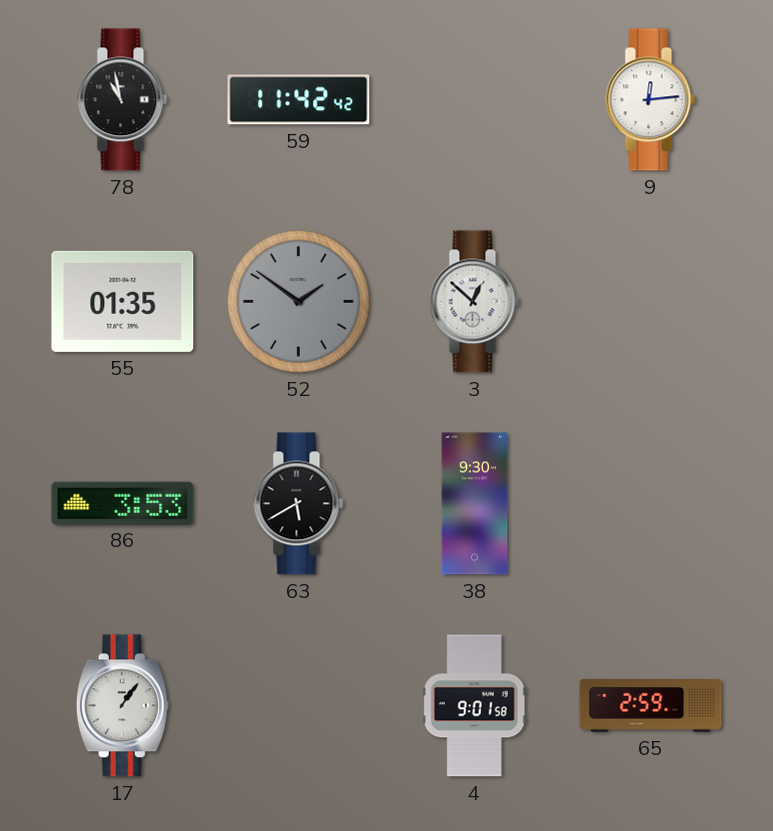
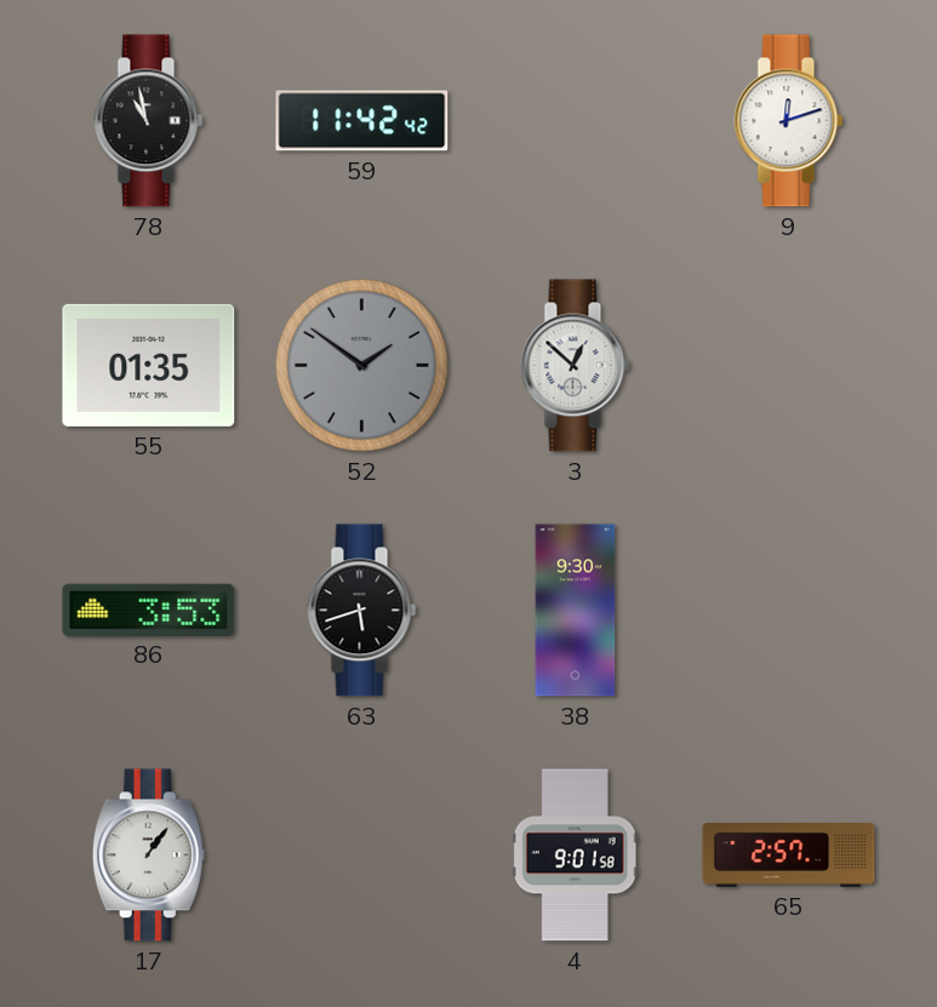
9: 12:14 -> 12:12 (789, 121)
63: 5:40 -> 5:42 (362, 611)
65: 2:59 -> 2:57 (789, 856)
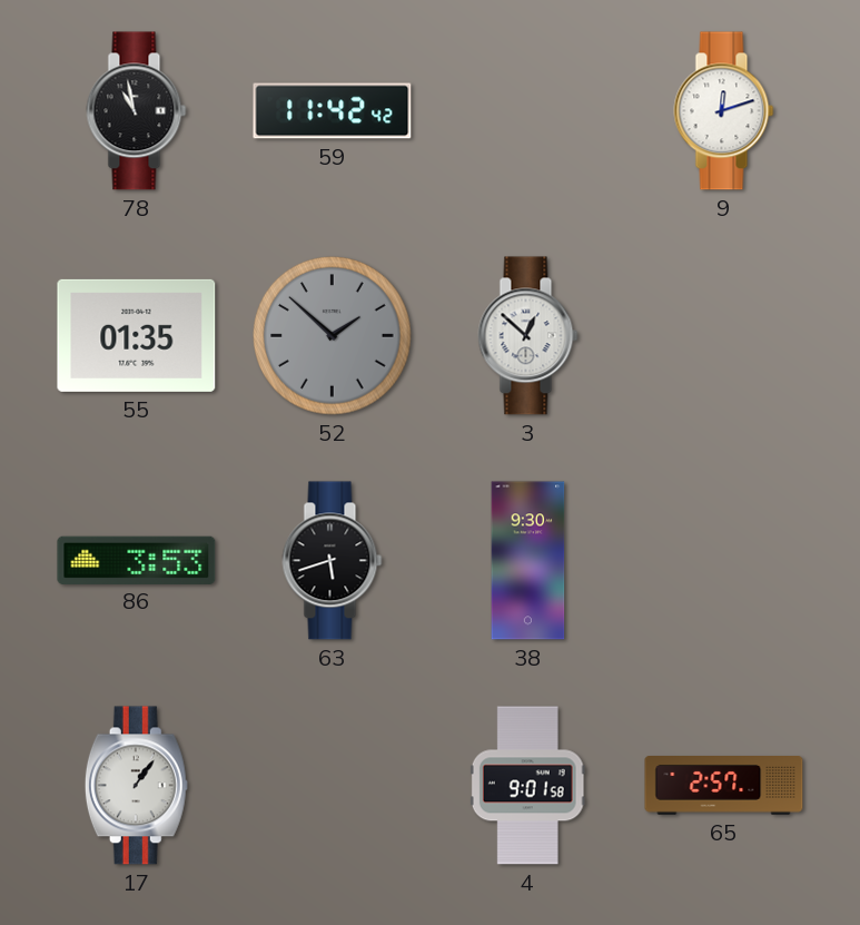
52: 1:51 -> 1:52 (333, 336)
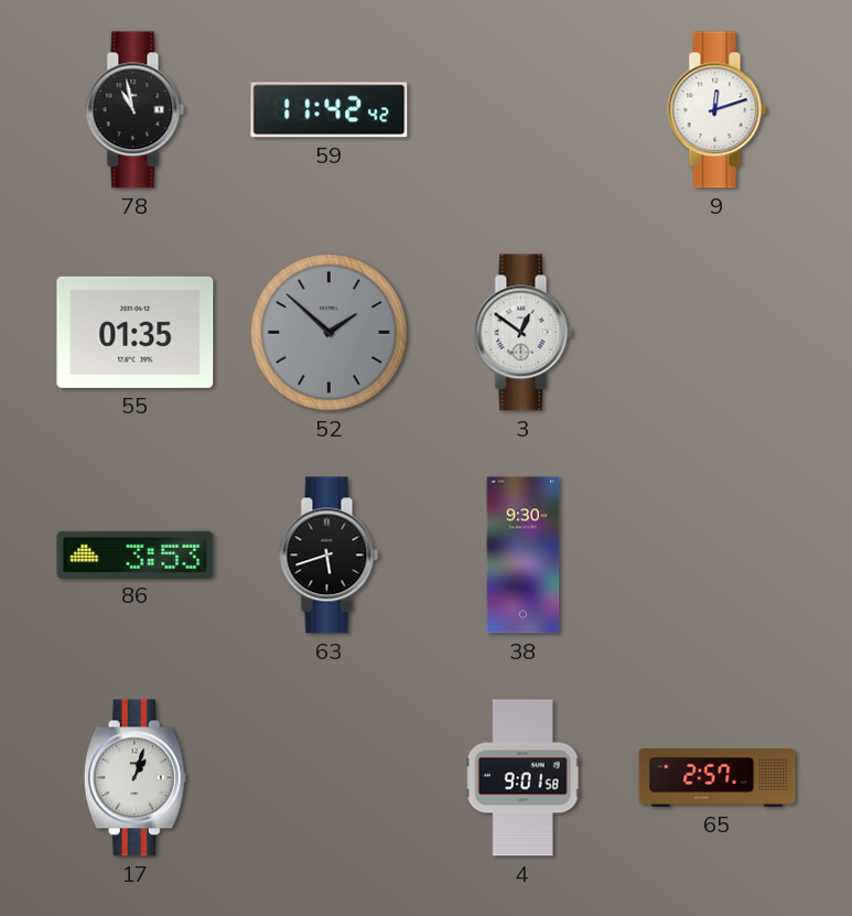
3: 12:52 -> 12:51 (524, 333)
17: 1:06 -> 1:03 (134, 778)
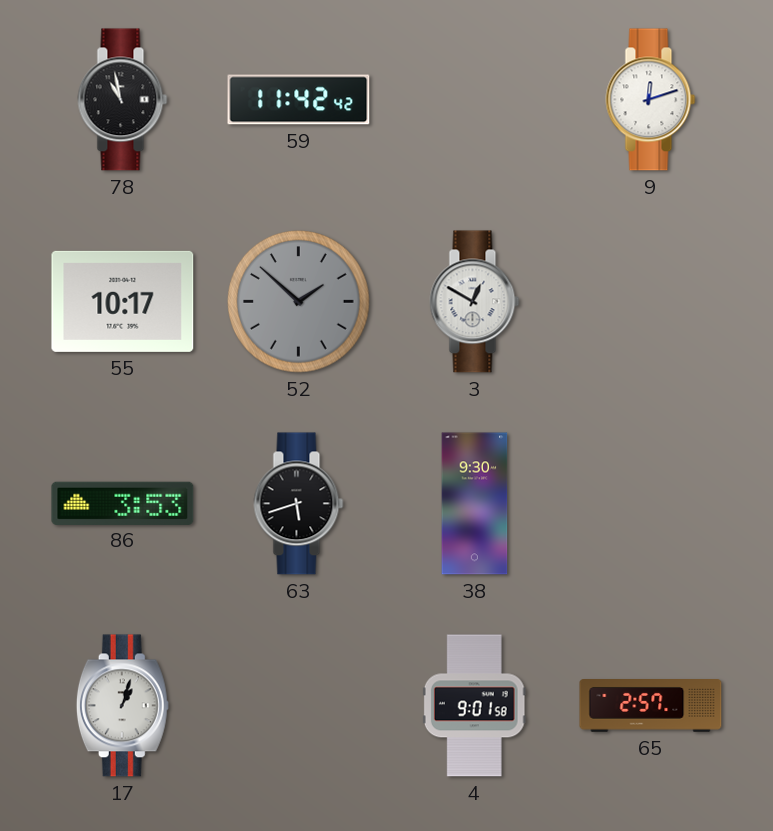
55: 01:35 -> 10:17 (123, 301)
3: 12:51 -> 12:50 (475, 302)
